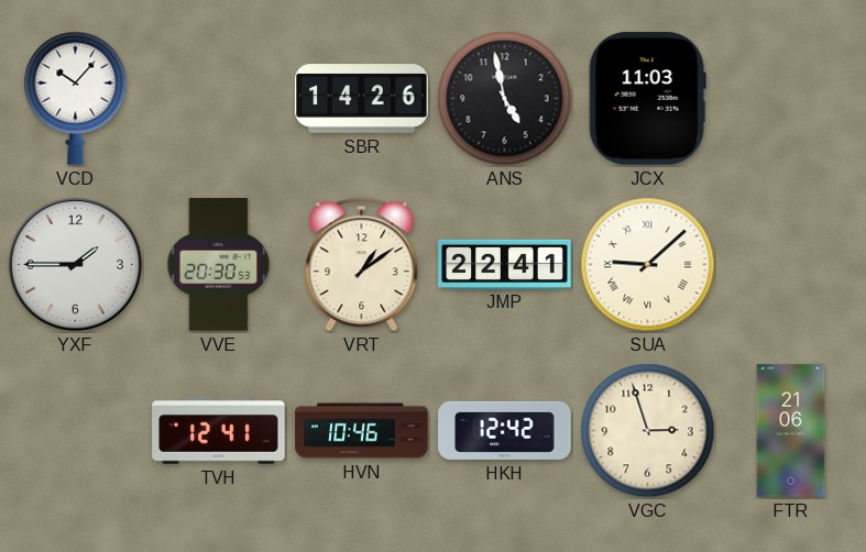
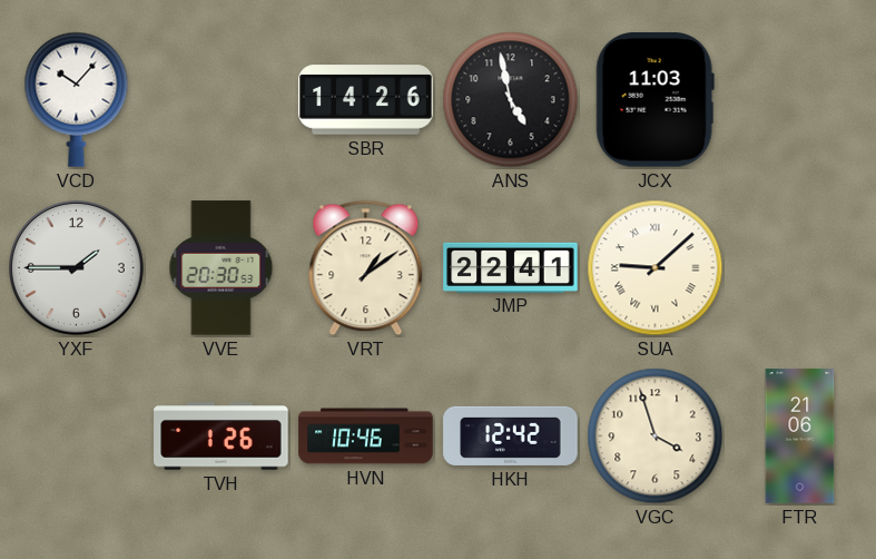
TVH: 12:41 -> 1:26 (222, 437)
VGC: 2:57 -> 3:57 (656, 437)
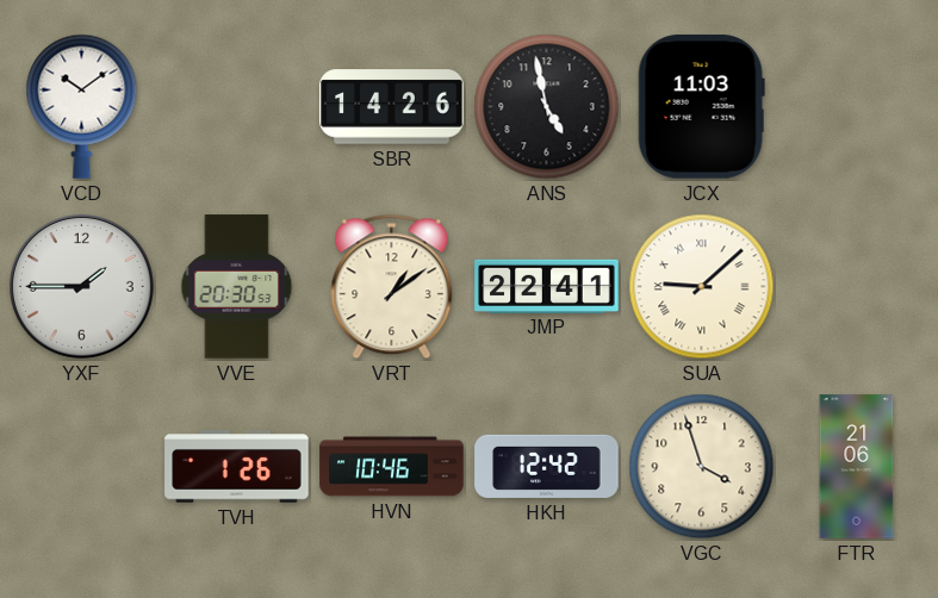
VCD: 10:07 -> 10:09 (82, 106)
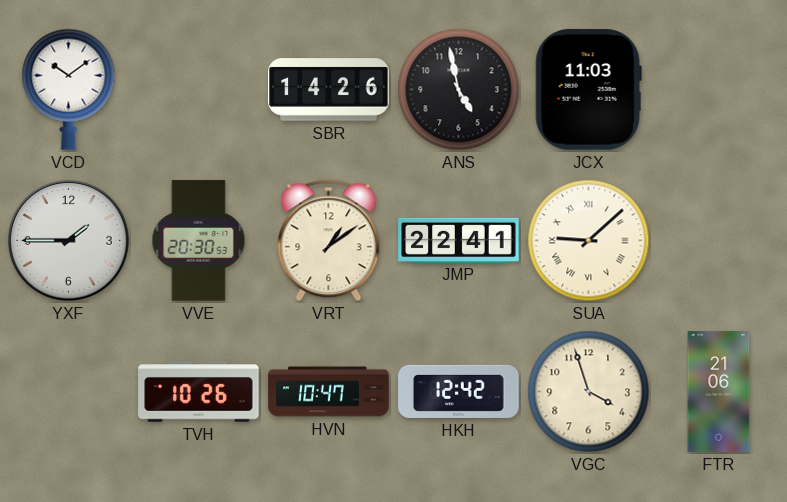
TVH: 1:26 -> 10:26 (199, 392)
HVN: 10:46 -> 10:47 (329, 392)
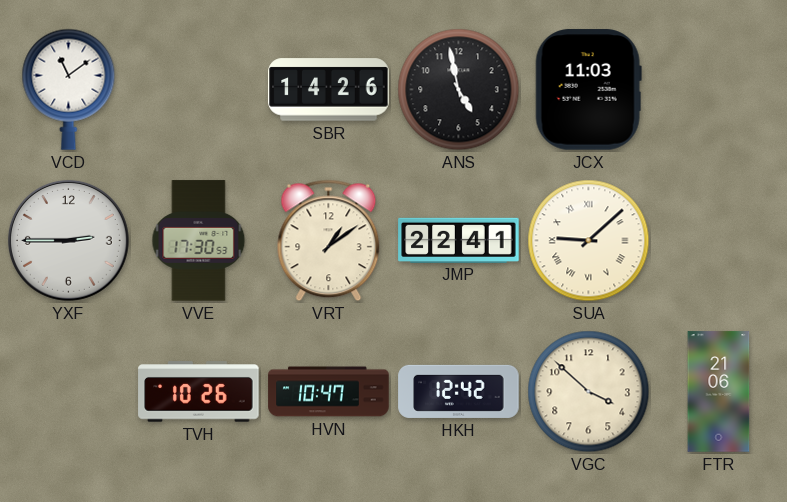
VCD: 10:09 -> 11:09 (69, 89)
YXF: 1:45 -> 2:45 (68, 240)
VVE: 20:30 -> 17:30 (199, 241)
VGC: 3:57 -> 3:52 (589, 392)
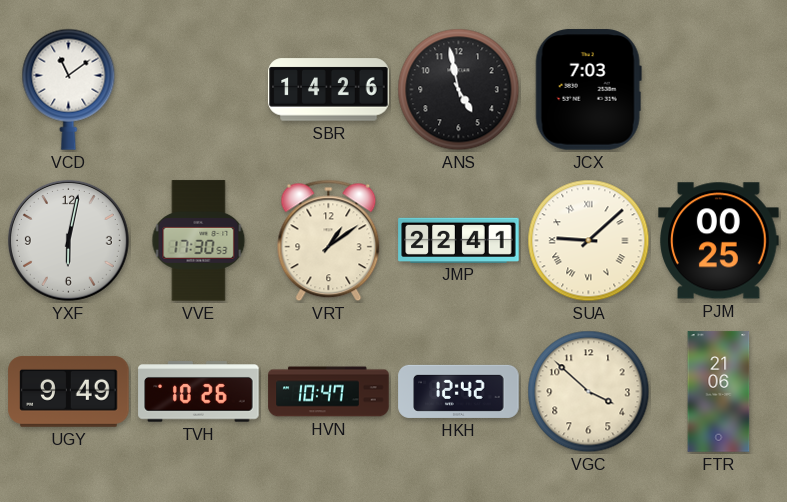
JCX: 11:03 -> 7:03 (588, 90)
YXF: 2:45 -> 6:02 (68, 240)
PJM: none -> 00:25 (719, 241)
UGY: none -> 9:49 (69, 391)
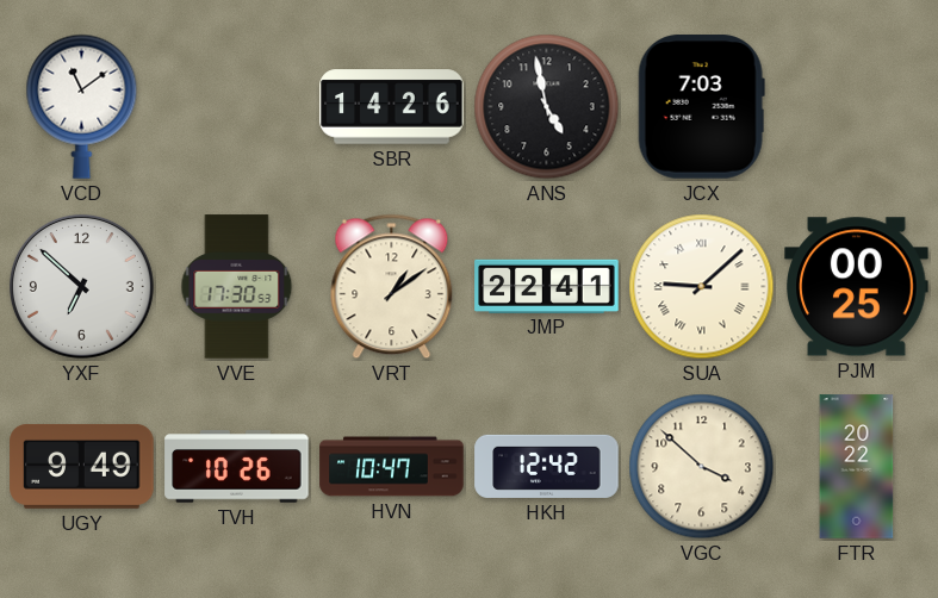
YXF: 6:02 -> 6:52 (81, 286)
FTR: 21:06 -> 20:22 (857, 467)
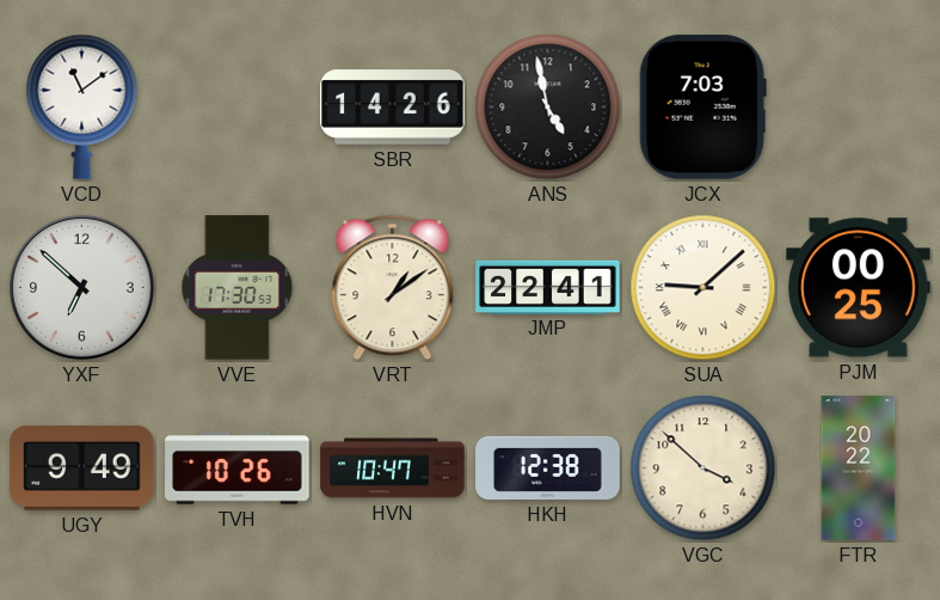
HKH: 12:42 -> 12:38 (548, 467)
